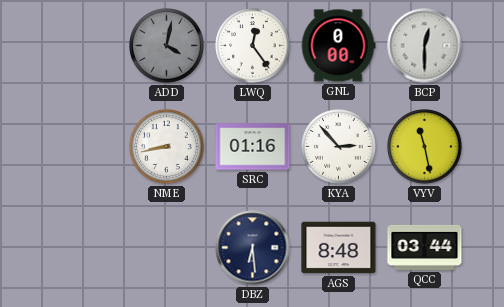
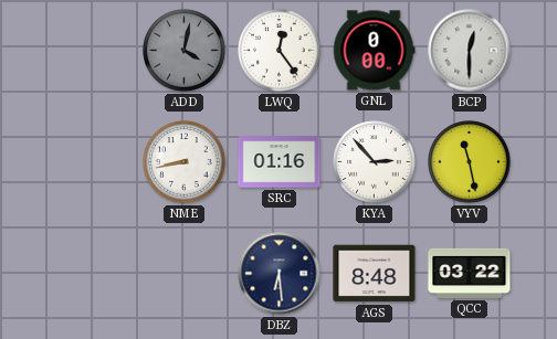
QCC: 03:44 -> 03:22 (470, 273)
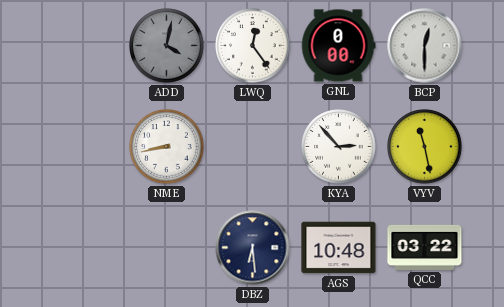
SRC: 01:16 -> none (280, 162)
AGS: 8:48 -> 10:48 (339, 248)
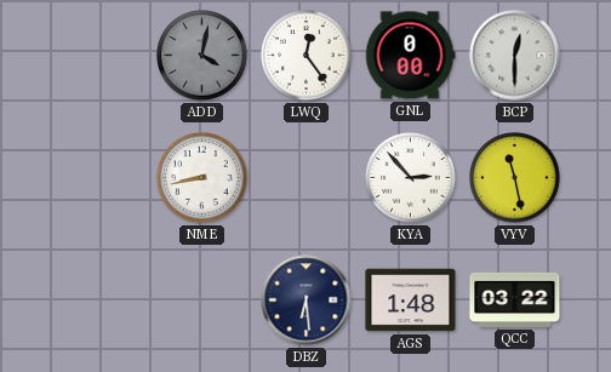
AGS: 10:48 -> 1:48 (411, 301)
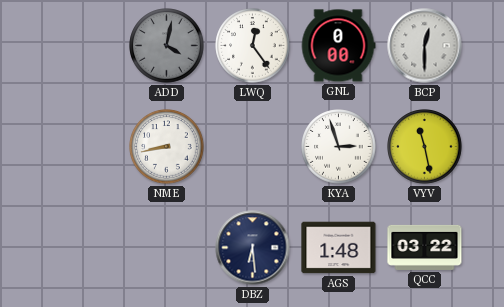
KYA: 2:53 -> 2:57 (339, 147)
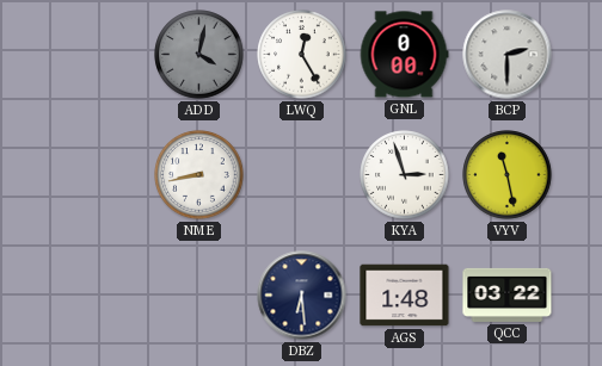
LWQ: 12:24 -> 12:25 (302, 55)
BCP: 12:30 -> 2:30 (508, 55)
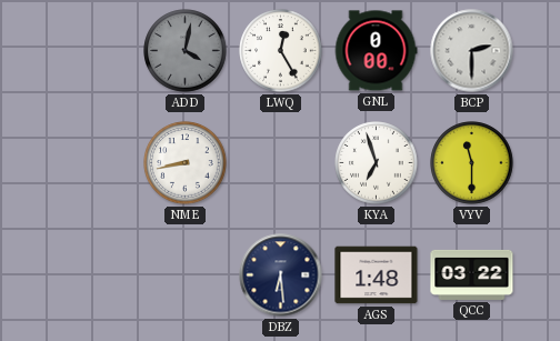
KYA: 2:57 -> 6:57 (377, 163)
VYV: 11:28 -> 11:30 (472, 163)
